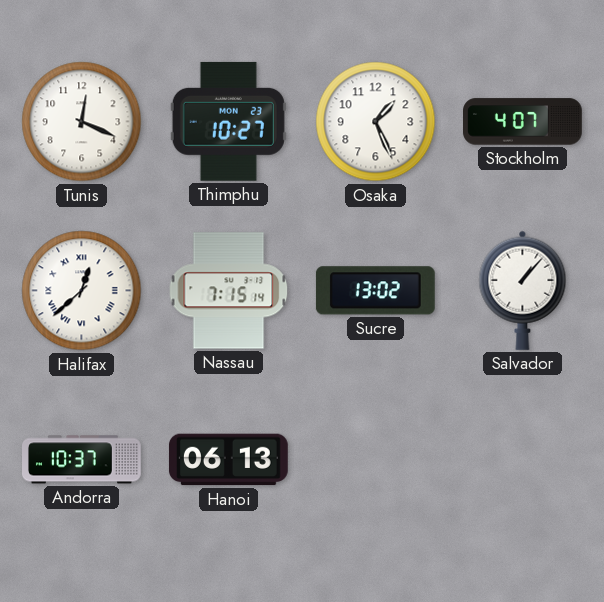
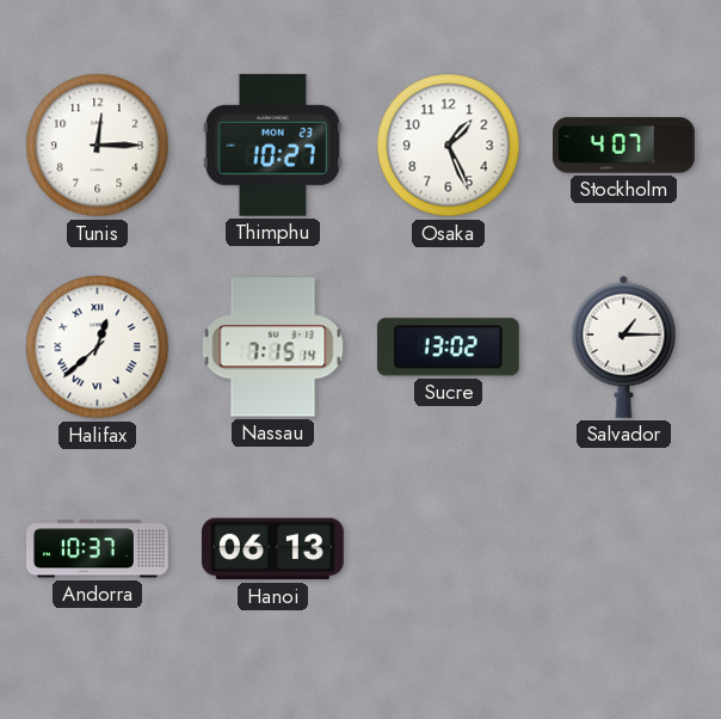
Tunis: 12:19 -> 12:15 (98, 146)
Salvador: 1:07 -> 1:15 (624, 346)
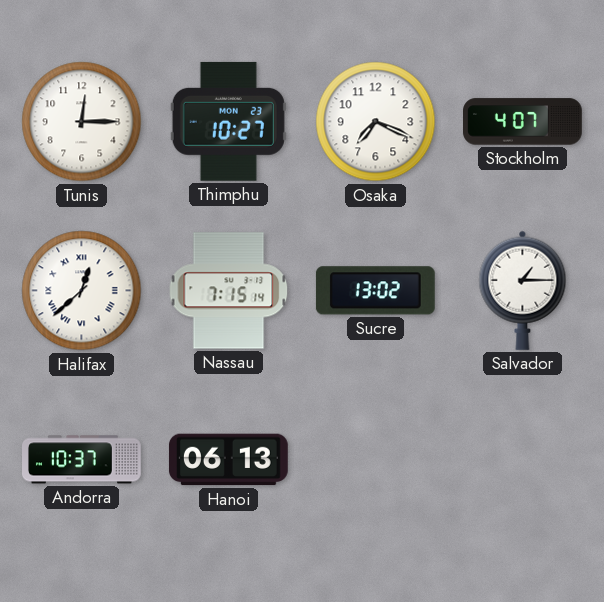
Osaka: 1:26 -> 7:19 (376, 122)
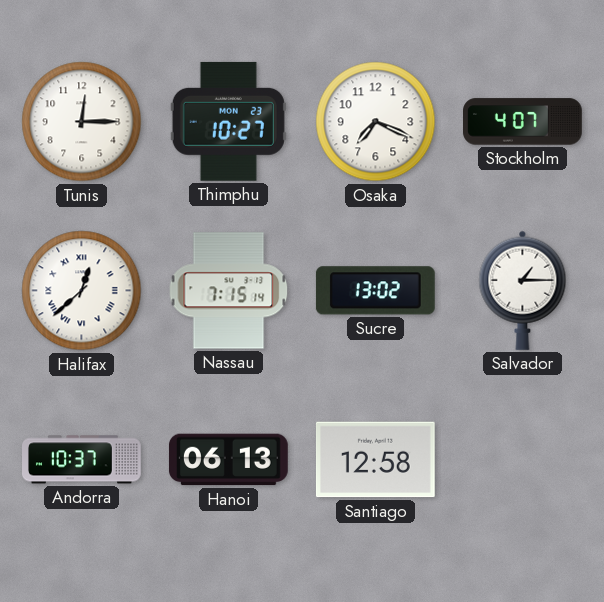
Santiago: none -> 12:58 (375, 460)
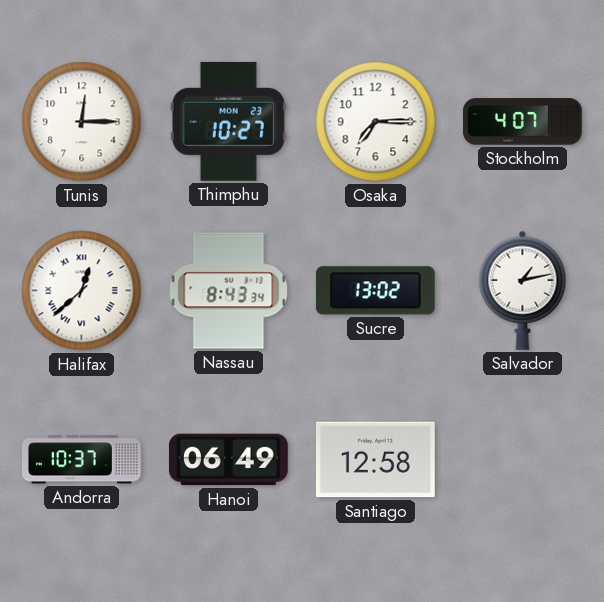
Osaka: 7:19 -> 7:15 (376, 122)
Nassau: 7:15 -> 8:43 (229, 291)
Salvador: 1:15 -> 1:13 (523, 290)
Hanoi: 06:13 -> 06:49 (228, 460)
